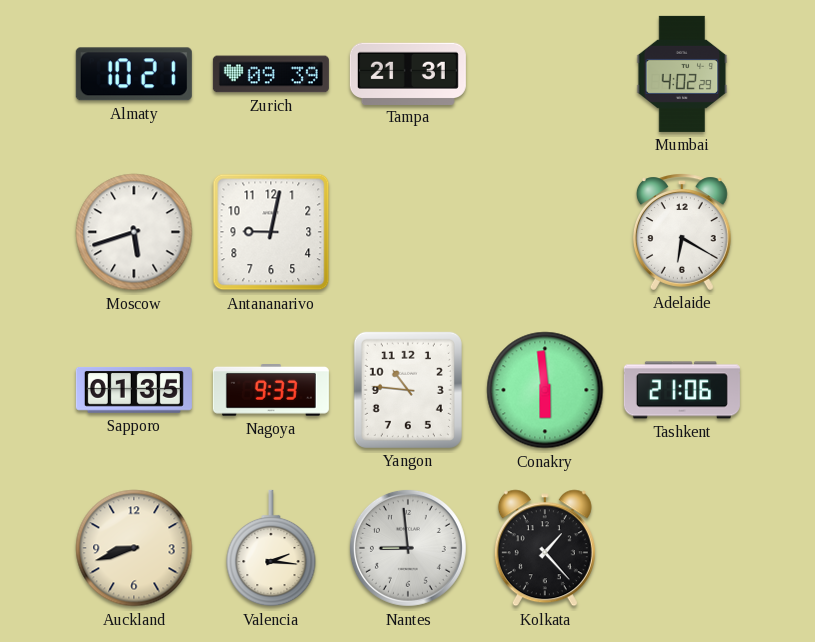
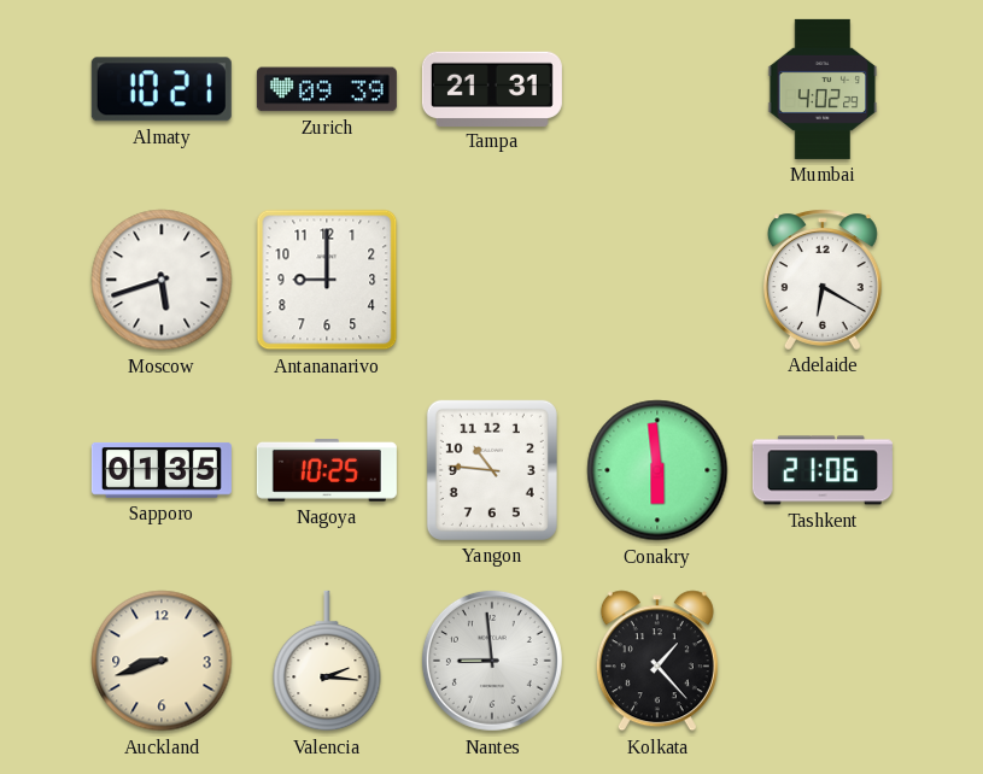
Antananarivo: 9:02 -> 9:00 (327, 280)
Nagoya: 9:33 -> 10:25 (327, 471)
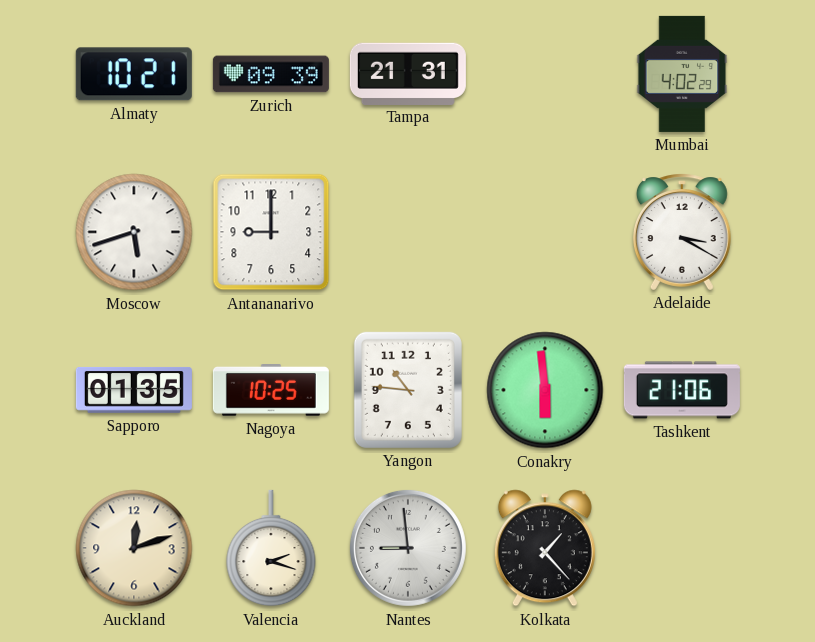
Adelaide: 6:20 -> 3:20 (682, 232)
Auckland: 8:42 -> 12:12 (134, 548)
Valencia: 2:16 -> 2:18 (271, 548)
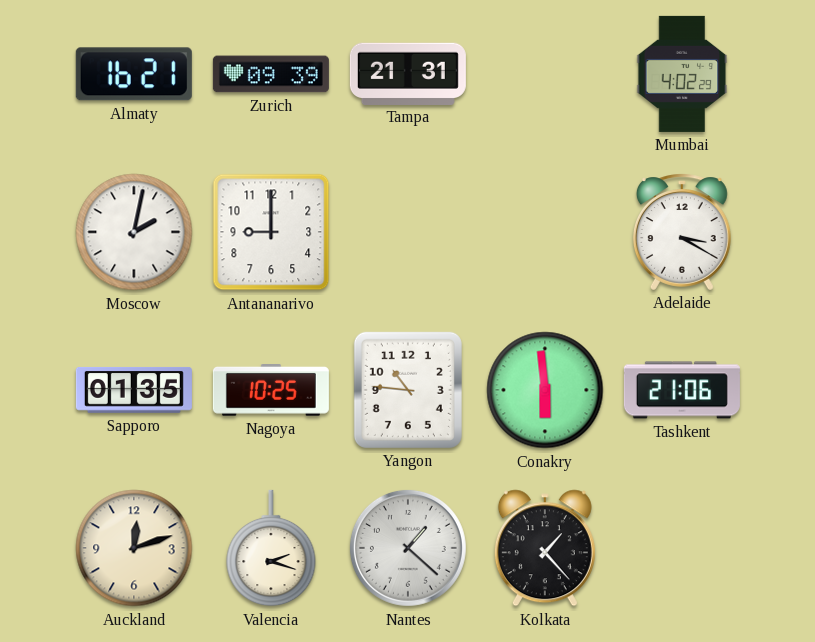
Almaty: 10:21 -> 16:21 (134, 74)
Moscow: 5:42 -> 2:02 (134, 232)
Nantes: 8:59 -> 1:22 (408, 548)
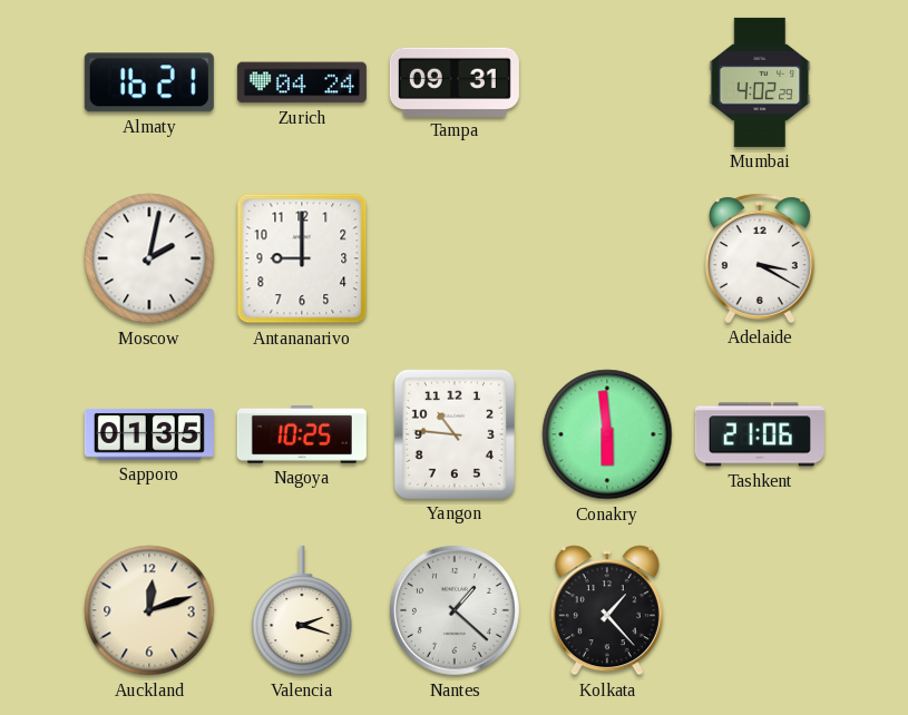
Zurich: 09:39 -> 04:24 (302, 82)
Tampa: 21:31 -> 09:31 (455, 81)
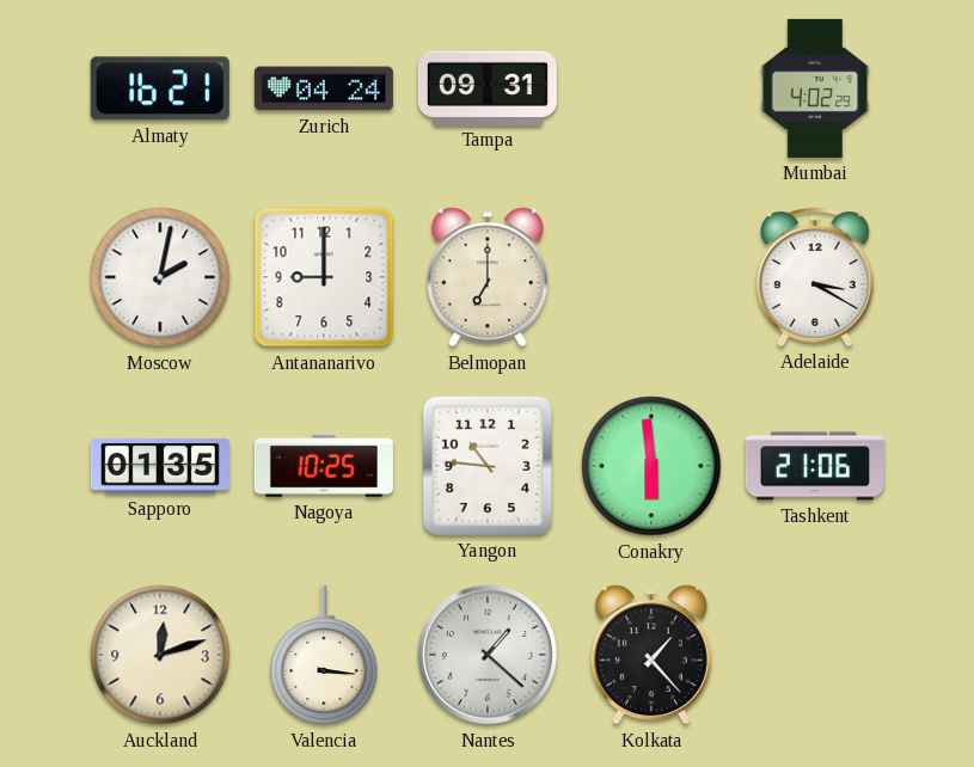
Belmopan: none -> 7:00 (488, 277)
Valencia: 2:18 -> 3:16 (324, 655)
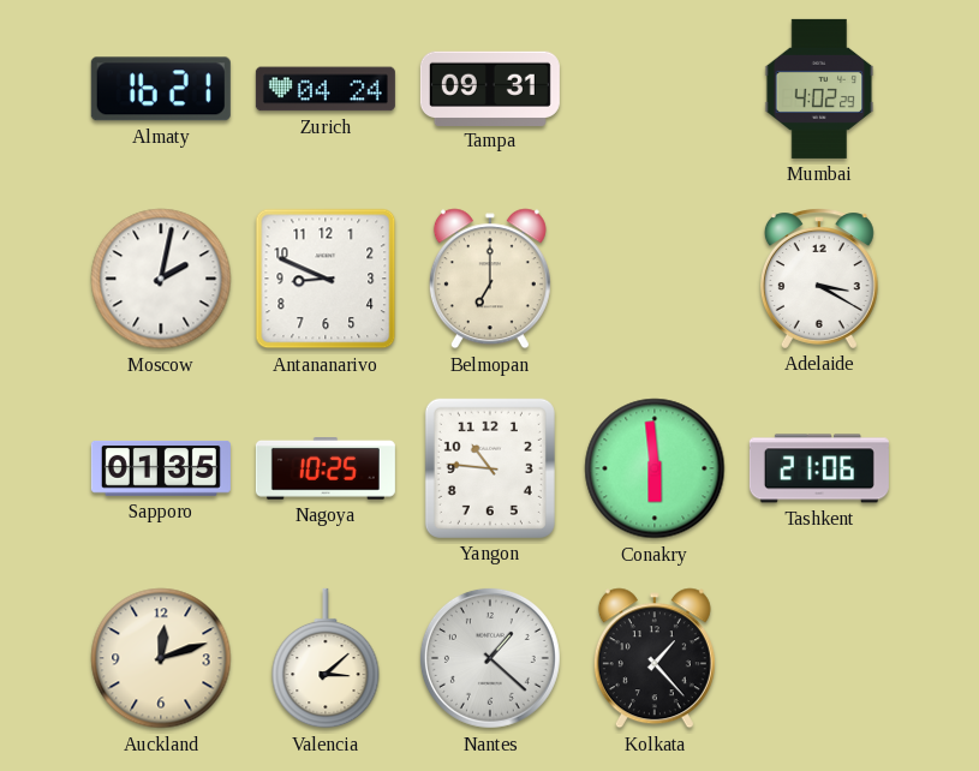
Antananarivo: 9:00 -> 8:49 (326, 279)
Valencia: 3:16 -> 3:08 (326, 658)
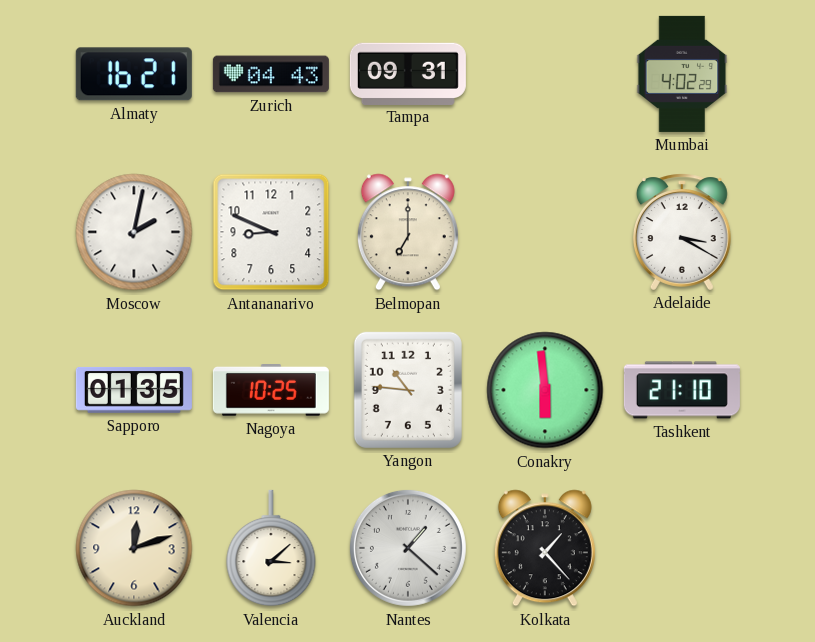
Zurich: 04:24 -> 04:43 (271, 74)
Tashkent: 21:06 -> 21:10 (682, 390)
